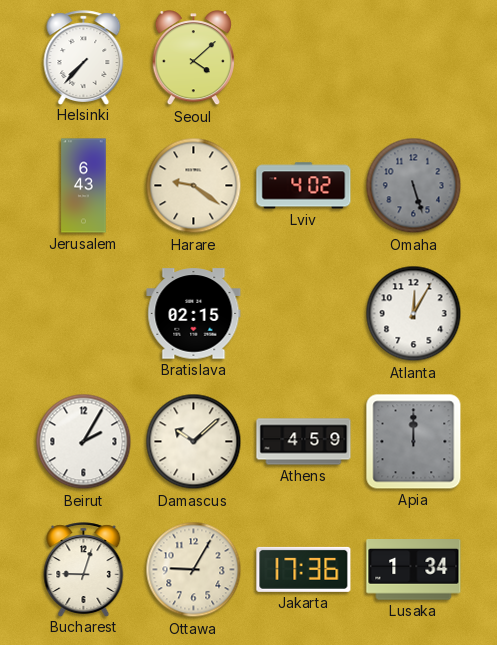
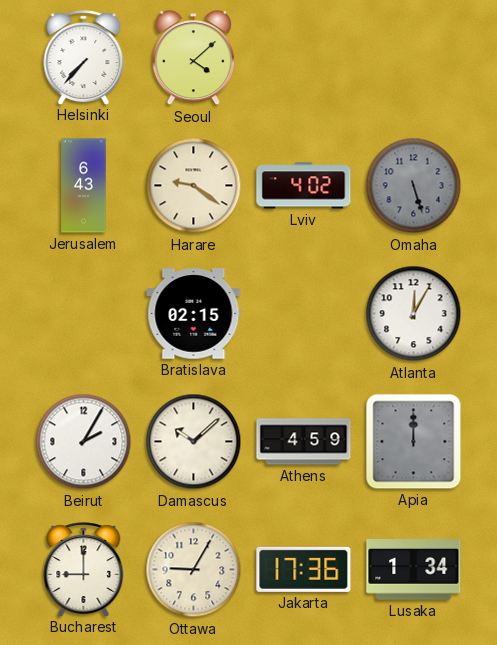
Bucharest: 9:03 -> 9:00 (84, 569)
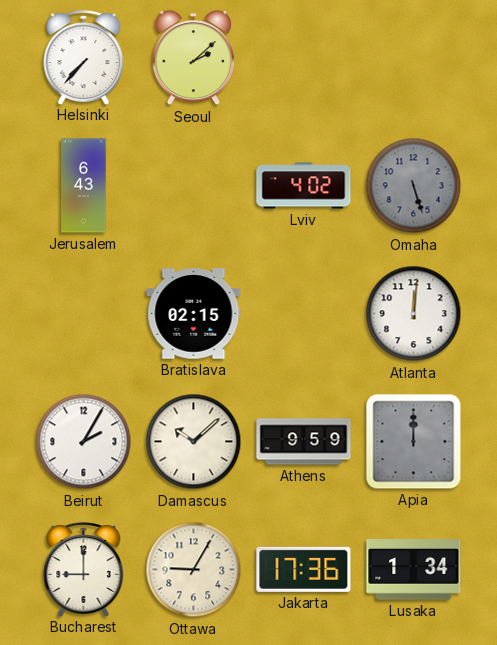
Seoul: 4:08 -> 2:08 (193, 58)
Harare: 9:21 -> none (194, 186)
Atlanta: 12:05 -> 12:01 (414, 314)
Athens: 4:59 -> 9:59 (304, 442)
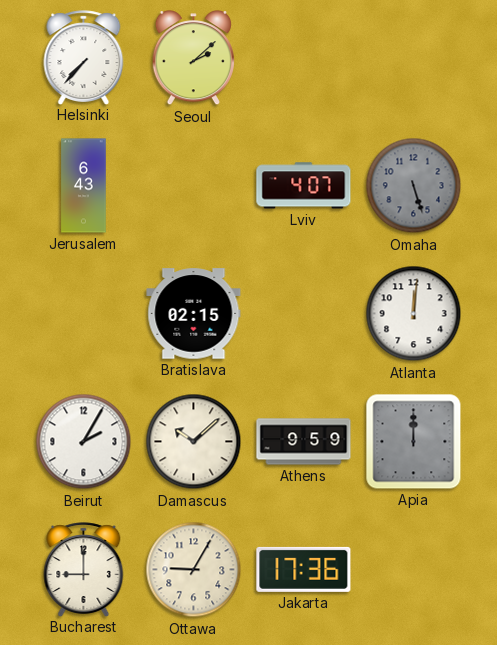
Lviv: 4:02 -> 4:07 (304, 186)
Lusaka: 1:34 -> none (414, 570)
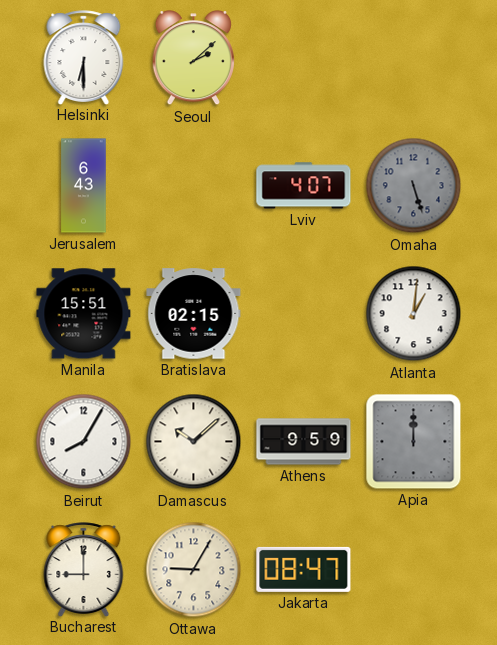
Helsinki: 7:37 -> 6:30 (84, 57)
Manila: none -> 15:51 (84, 314)
Atlanta: 12:01 -> 1:01 (414, 314)
Beirut: 2:05 -> 8:05 (84, 442)
Jakarta: 17:36 -> 08:47 (304, 569)
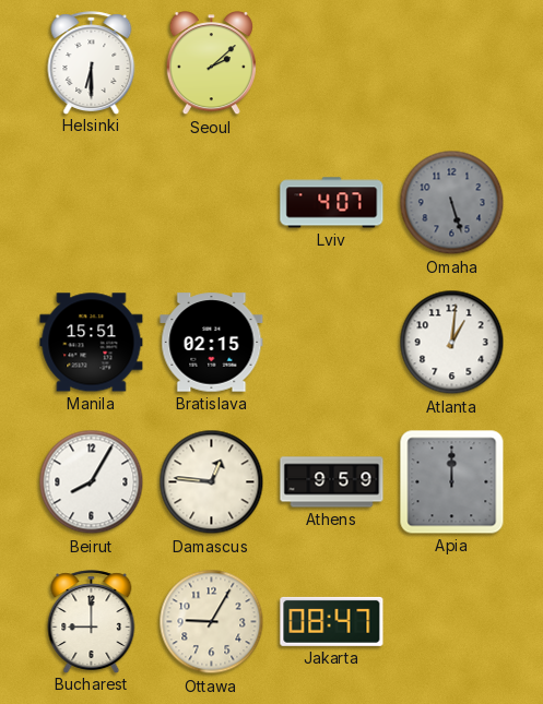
Jerusalem: 6:43 -> none (84, 186)
Damascus: 10:08 -> 12:46 (212, 482)
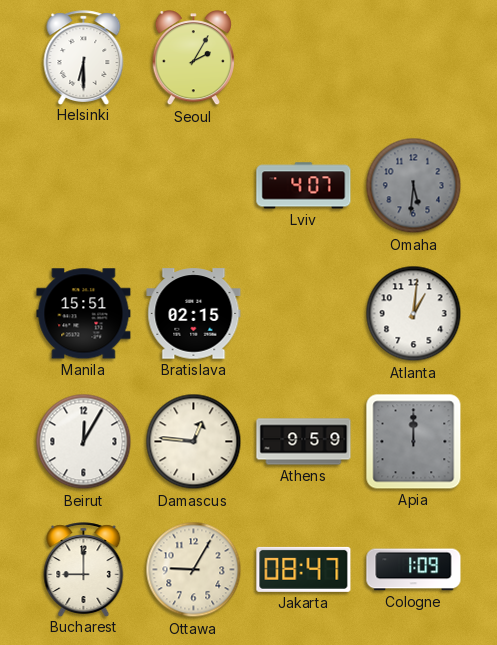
Seoul: 2:08 -> 2:05 (193, 58)
Omaha: 5:27 -> 5:31 (414, 186)
Beirut: 8:05 -> 12:05 (84, 442)
Cologne: none -> 1:09 (414, 570)
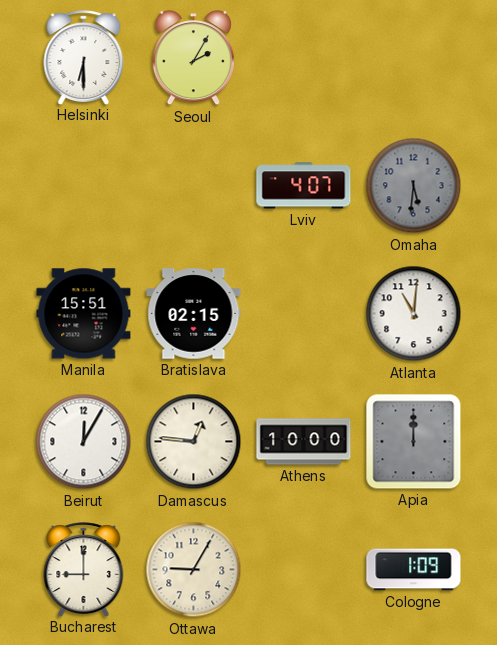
Atlanta: 1:01 -> 11:01 (414, 314)
Athens: 9:59 -> 10:00 (304, 442)
Jakarta: 08:47 -> none (304, 569)
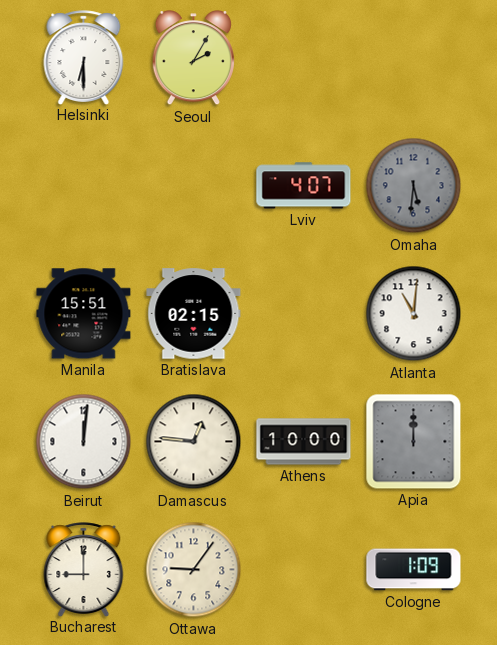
Beirut: 12:05 -> 12:01 (84, 442)
Ottawa: 9:05 -> 9:06 (194, 570)
